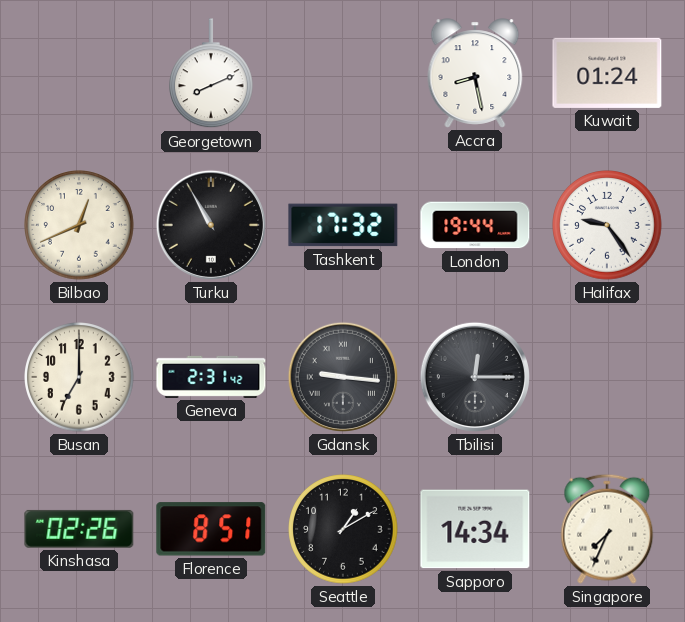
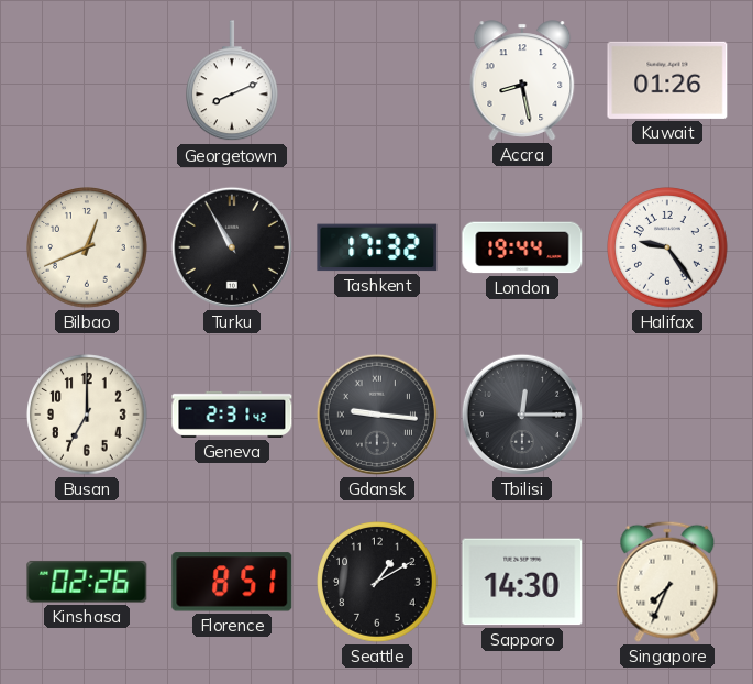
Kuwait: 01:24 -> 01:26 (667, 80)
Sapporo: 14:34 -> 14:30 (522, 582)
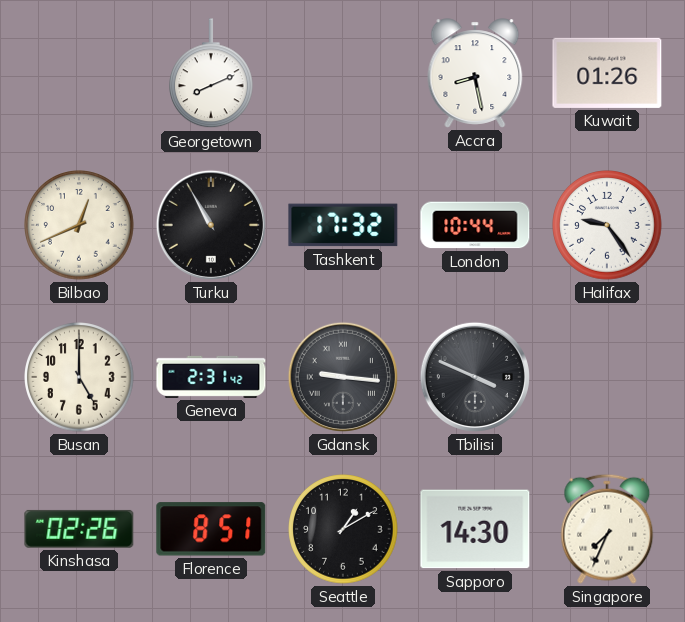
London: 19:44 -> 10:44 (475, 225)
Busan: 7:00 -> 5:00 (79, 377)
Tbilisi: 12:15 -> 3:49 (475, 377)
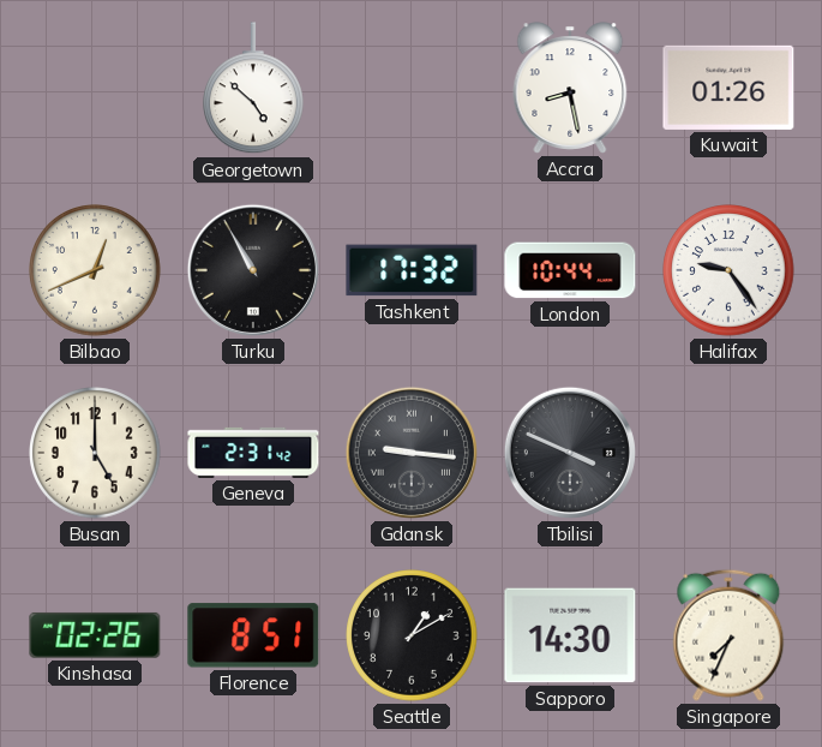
Georgetown: 8:11 -> 4:52 (254, 89)
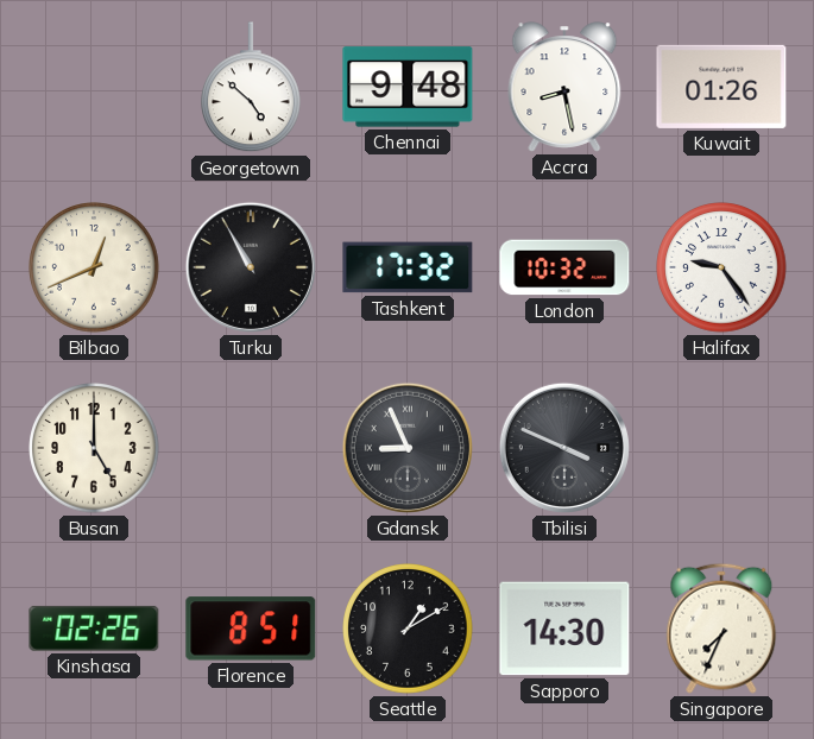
Chennai: none -> 9:48 (408, 87)
London: 10:44 -> 10:32 (564, 267)
Geneva: 2:31 -> none (253, 453)
Gdansk: 9:16 -> 8:56 (408, 448)
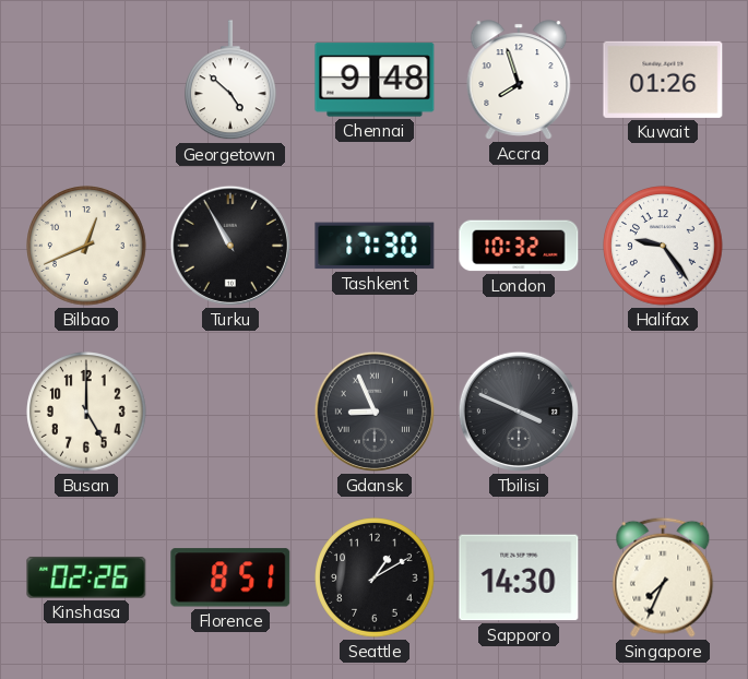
Accra: 8:28 -> 7:57 (519, 80)
Tashkent: 17:32 -> 17:30 (375, 246)
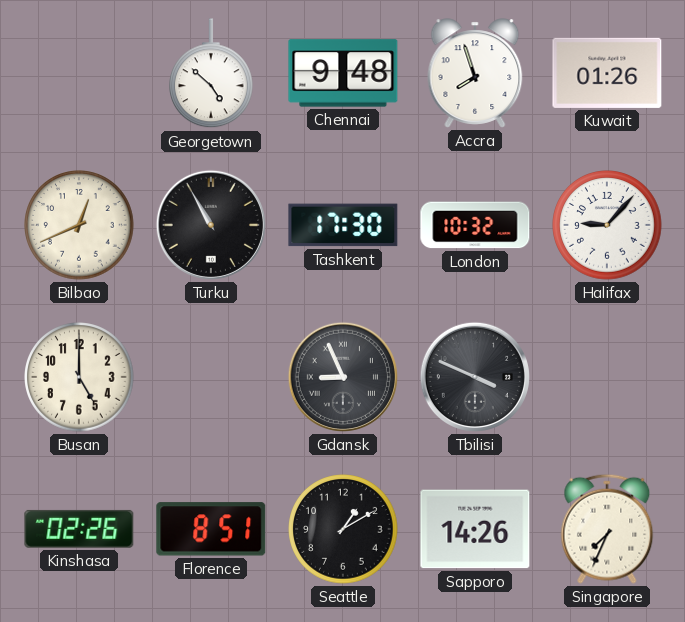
Halifax: 9:24 -> 9:07 (607, 225)
Sapporo: 14:30 -> 14:26 (475, 529)
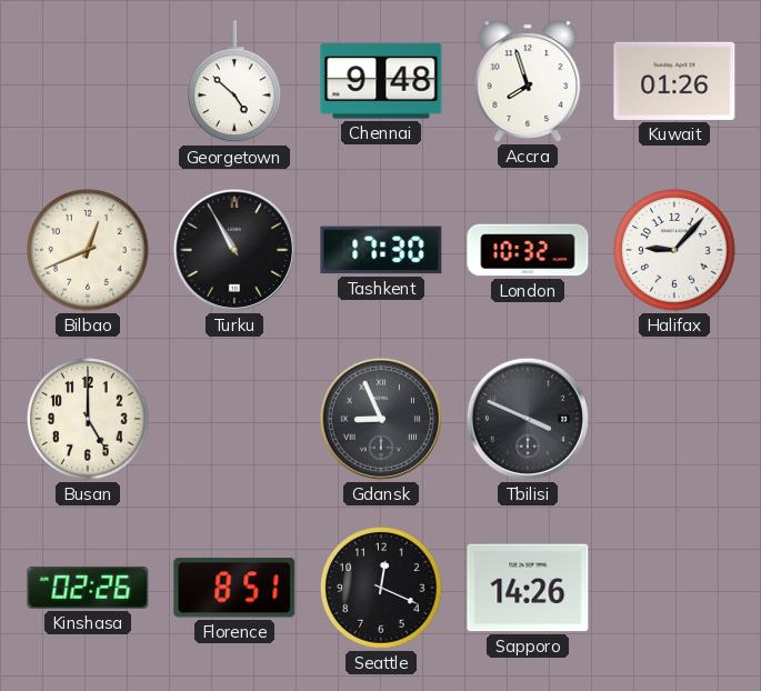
Seattle: 1:10 -> 12:19 (381, 588)
Singapore: 7:34 -> none (607, 529)
